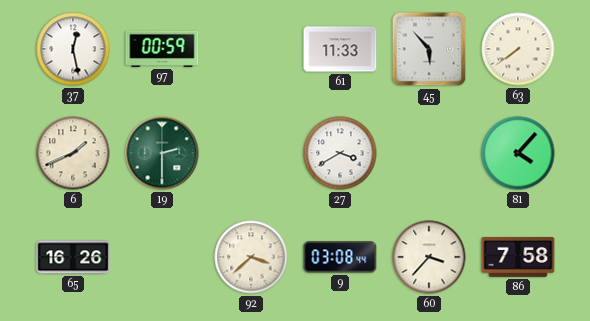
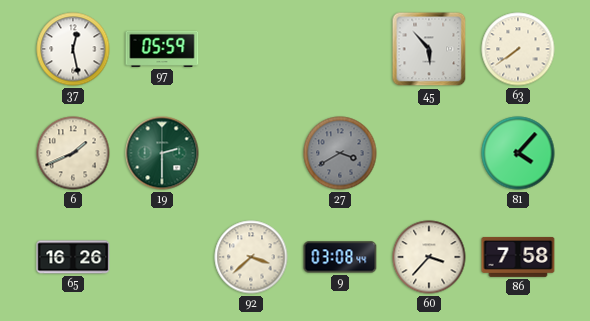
97: 00:59 -> 05:59 (162, 49)
61: 11:33 -> none (340, 49)
27 dial: white -> grey (340, 153)
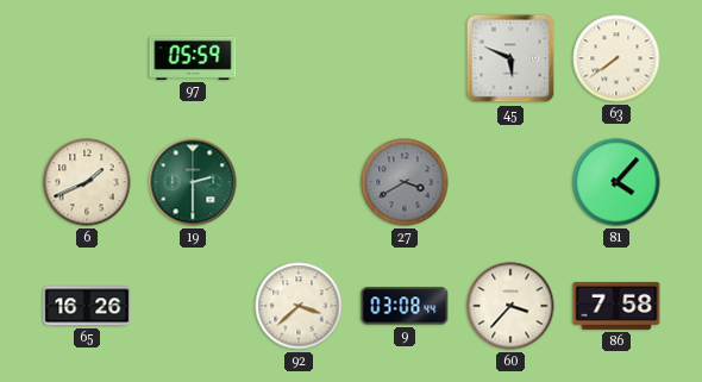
37: 12:28 -> none (73, 49)
45: 5:53 -> 5:49 (510, 58)
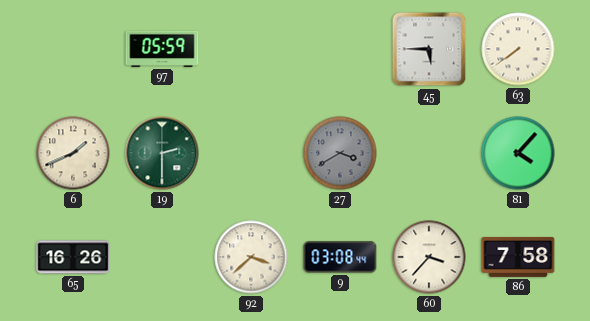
45: 5:49 -> 5:45 (429, 49)
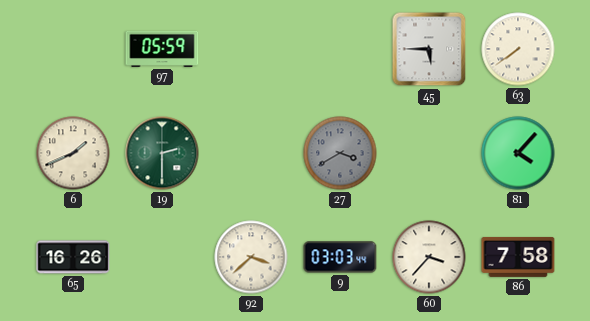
9: 03:08 -> 03:03 (340, 257)
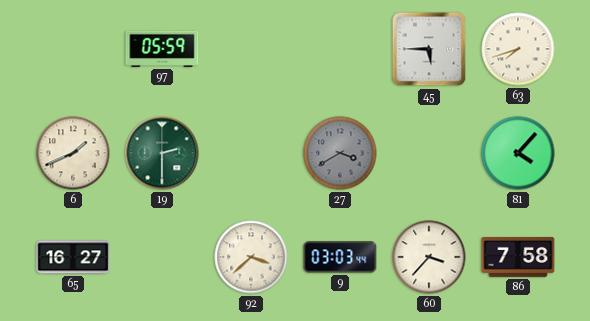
63: 7:39 -> 7:42 (518, 49)
65: 16:26 -> 16:27 (73, 257)
